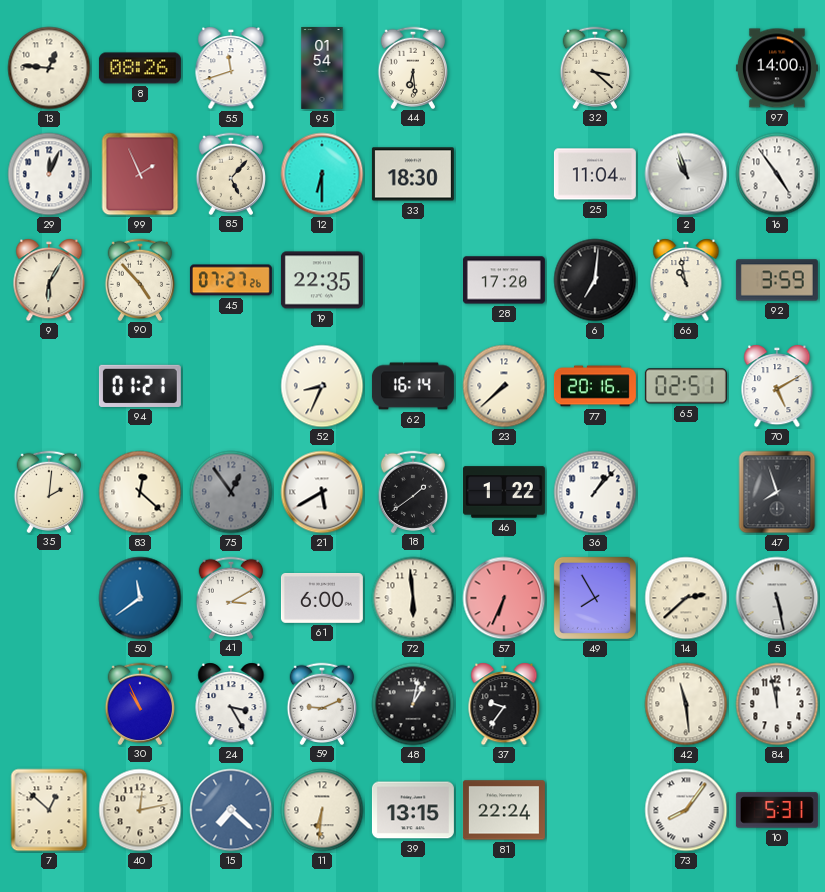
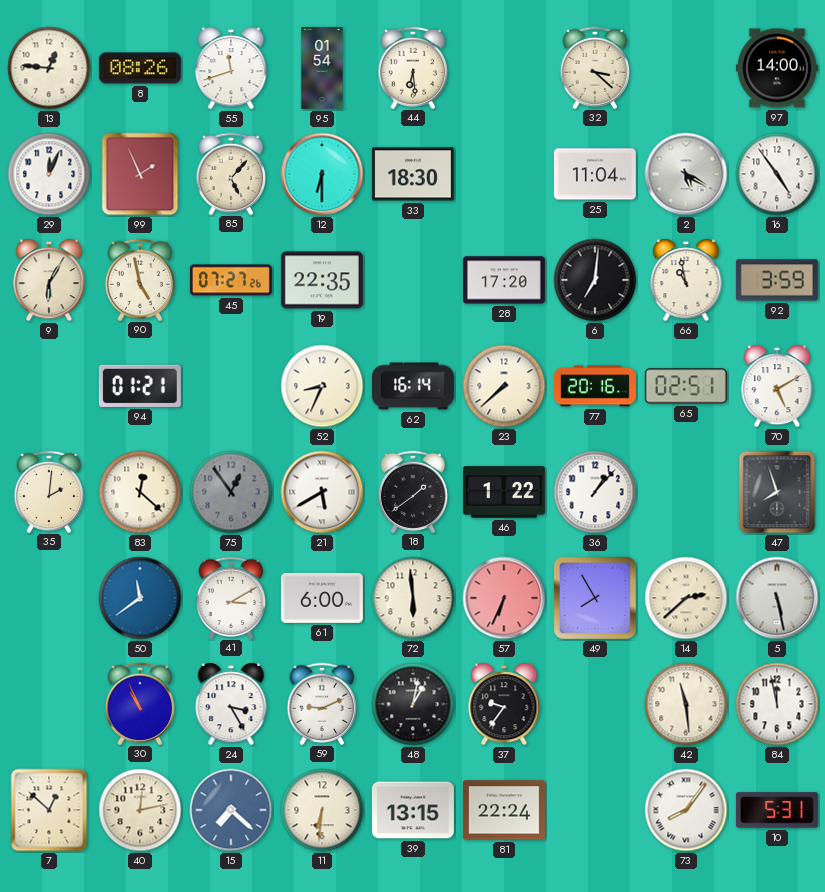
2: 10:57 -> 5:20 (686, 174)
90: 4:53 -> 4:58 (140, 279)
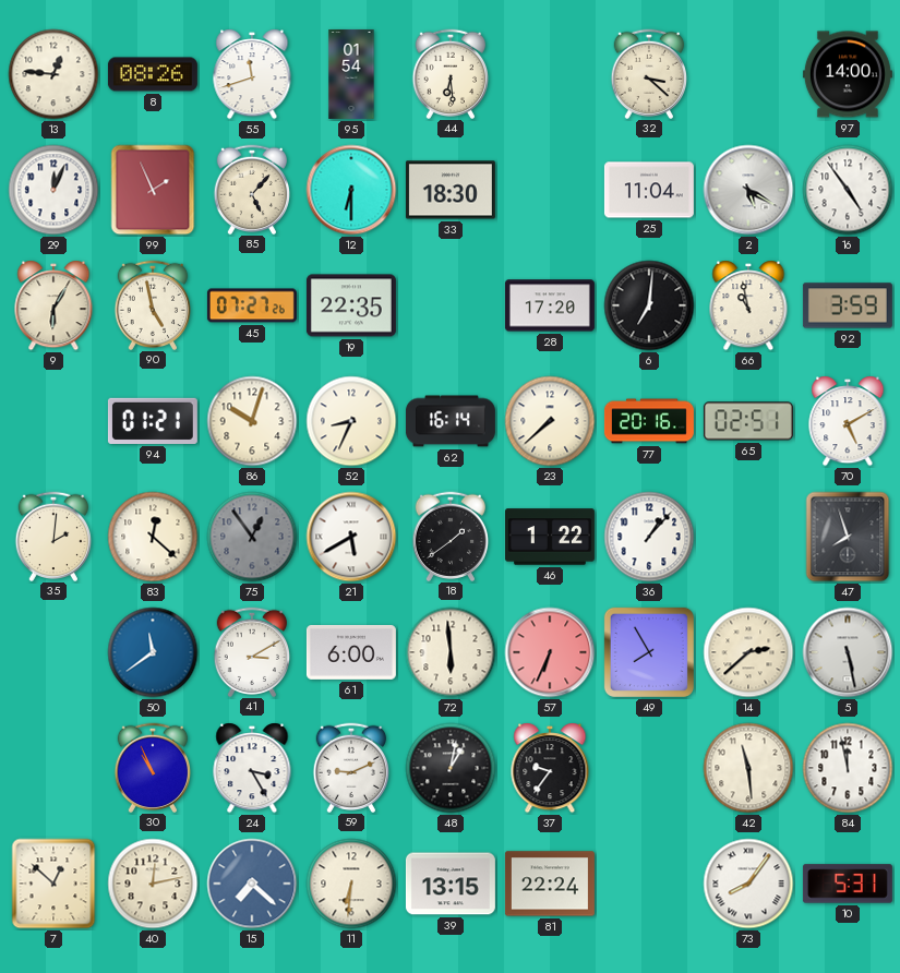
86: none -> 10:03 (252, 421)
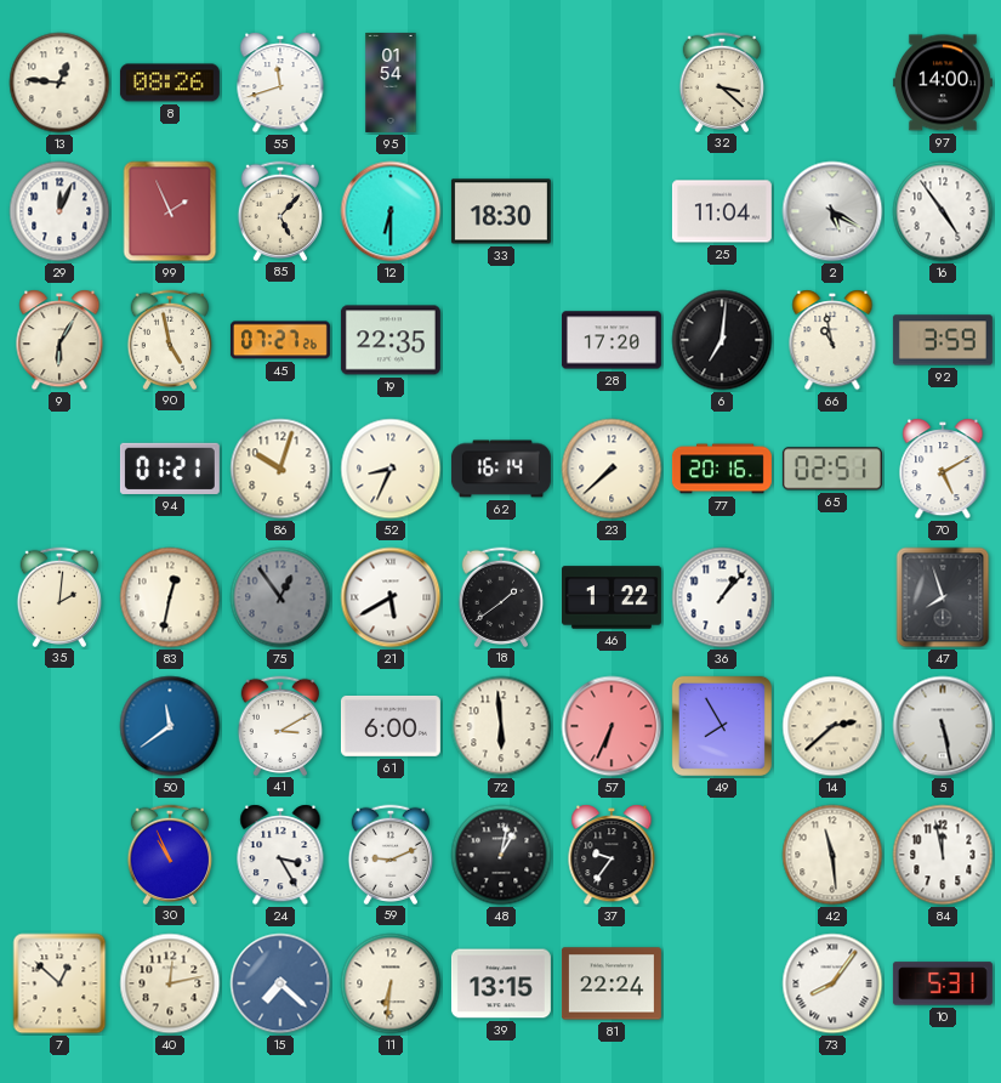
44: 6:29 -> none (451, 73)
83: 12:22 -> 12:32 (170, 597)
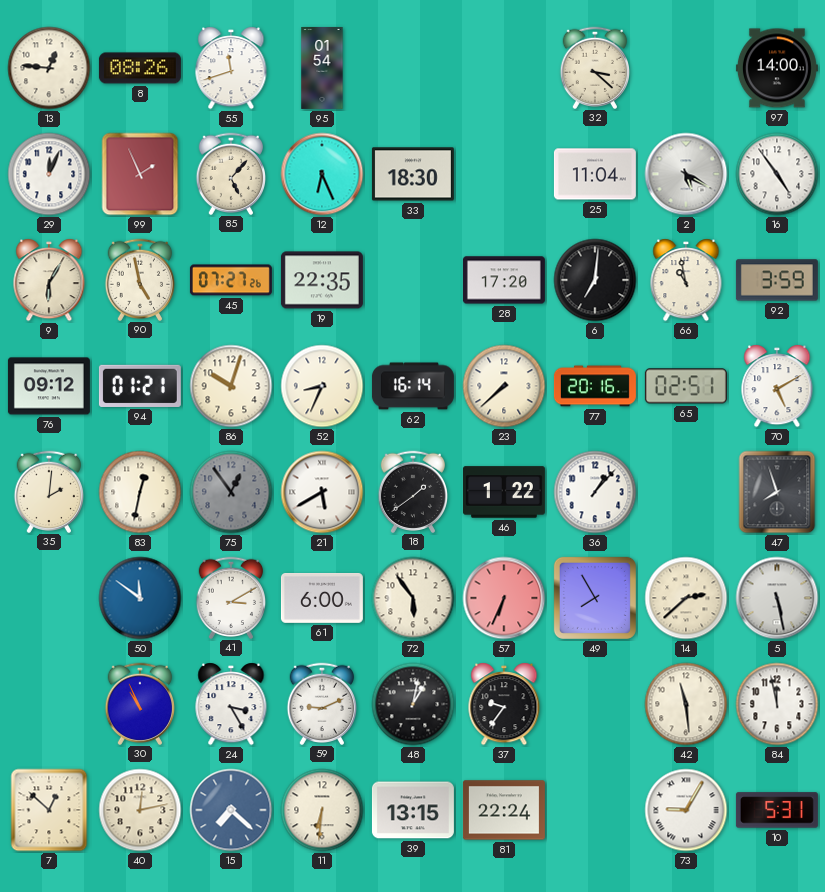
12: 6:30 -> 6:26 (322, 174)
76: none -> 09:12 (49, 386)
50: 11:39 -> 11:51 (140, 598)
72: 5:59 -> 5:54 (413, 598)
73: 8:06 -> 9:05 (686, 810)
